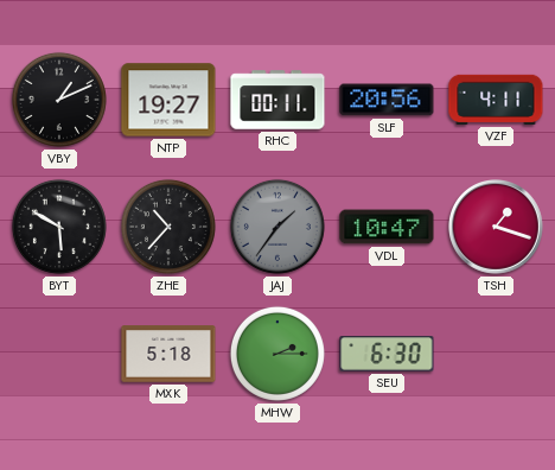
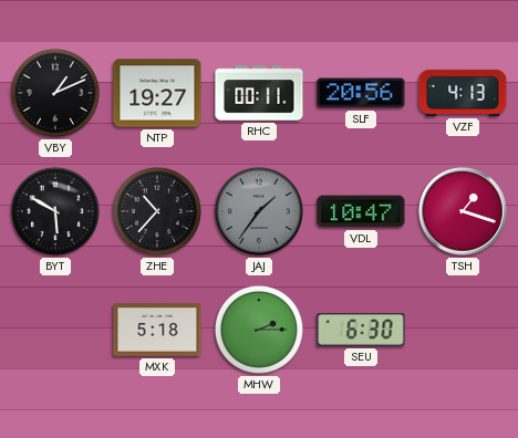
VZF: 4:11 -> 4:13 (463, 93)
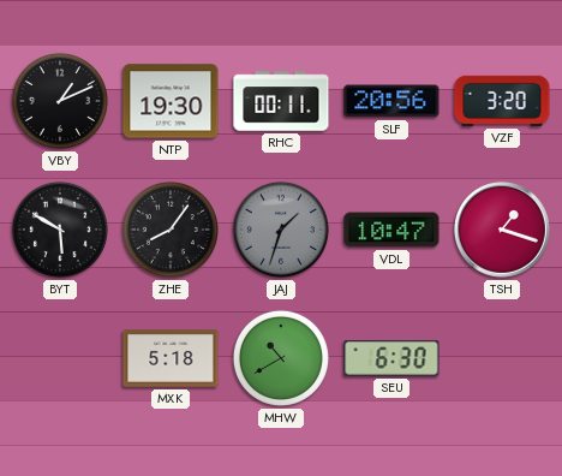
NTP: 19:27 -> 19:30 (171, 101)
VZF: 4:13 -> 3:20 (502, 101)
ZHE: 10:37 -> 8:06 (171, 230)
JAJ: 1:36 -> 1:33 (281, 230)
MHW: 2:15 -> 10:40 (281, 358)
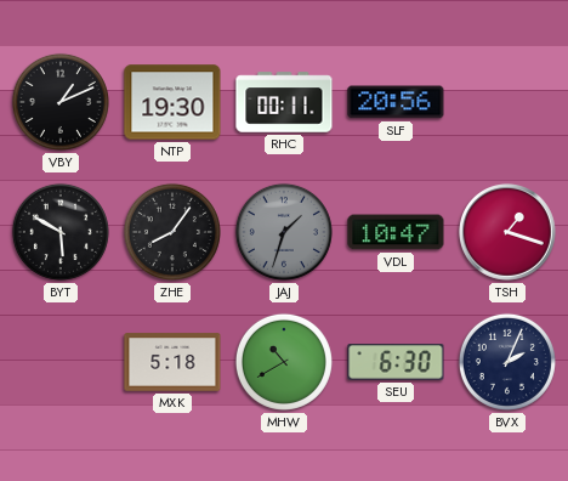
VZF: 3:20 -> none (502, 101)
BVX: none -> 2:04 (507, 362)
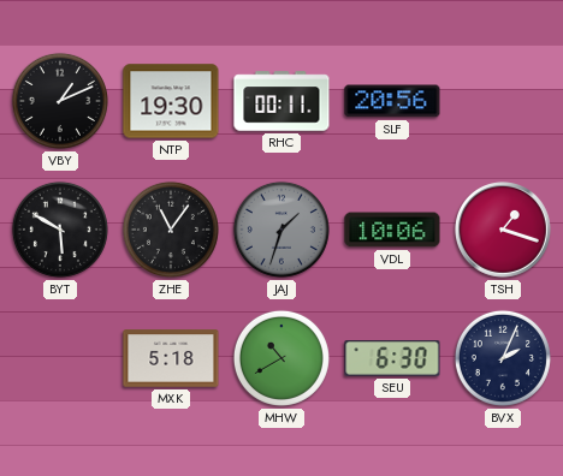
ZHE: 8:06 -> 11:06 (171, 230)
VDL: 10:47 -> 10:06 (392, 230)
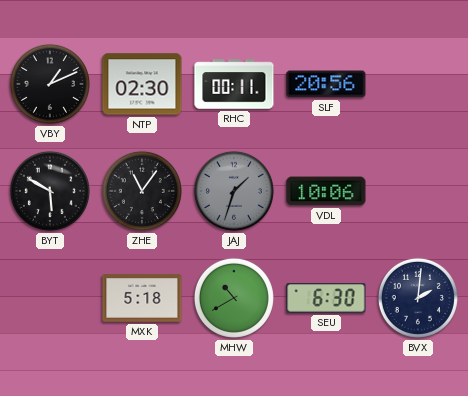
NTP: 19:30 -> 02:30 (142, 84)
TSH: 1:18 -> none (504, 231)
BVX: 2:04 -> 2:01 (418, 298)
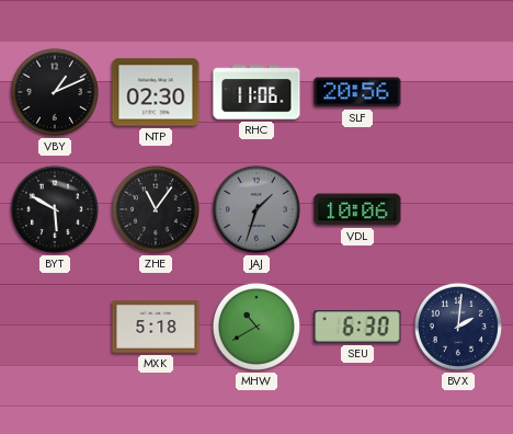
RHC: 00:11 -> 11:06 (256, 92)
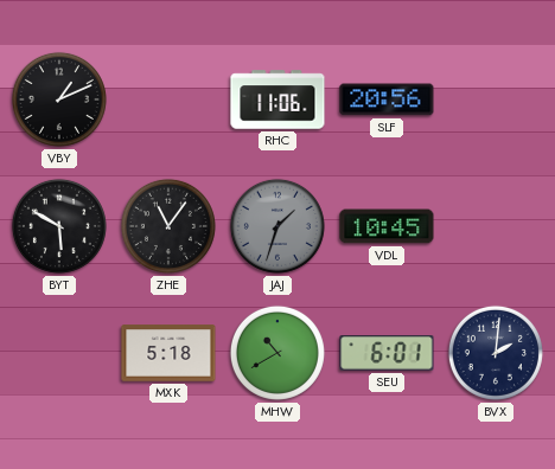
NTP: 02:30 -> none (156, 92)
VDL: 10:06 -> 10:45 (387, 226)
SEU: 6:30 -> 6:01 (387, 353)
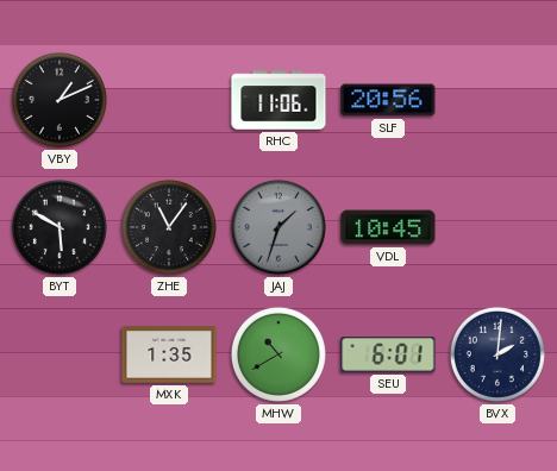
MXK: 5:18 -> 1:35 (169, 354)
